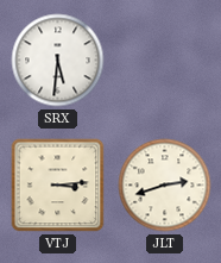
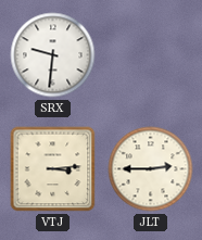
SRX: 5:31 -> 9:31 (53, 55)
JLT: 2:42 -> 2:45 (151, 169)
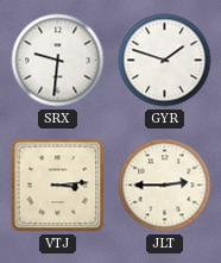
GYR: none -> 1:48 (165, 61)
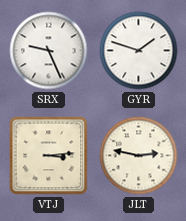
SRX: 9:31 -> 9:26 (49, 51)
JLT: 2:45 -> 2:47 (139, 156)
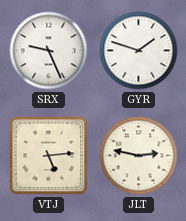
VTJ: 3:14 -> 5:14 (49, 156)
